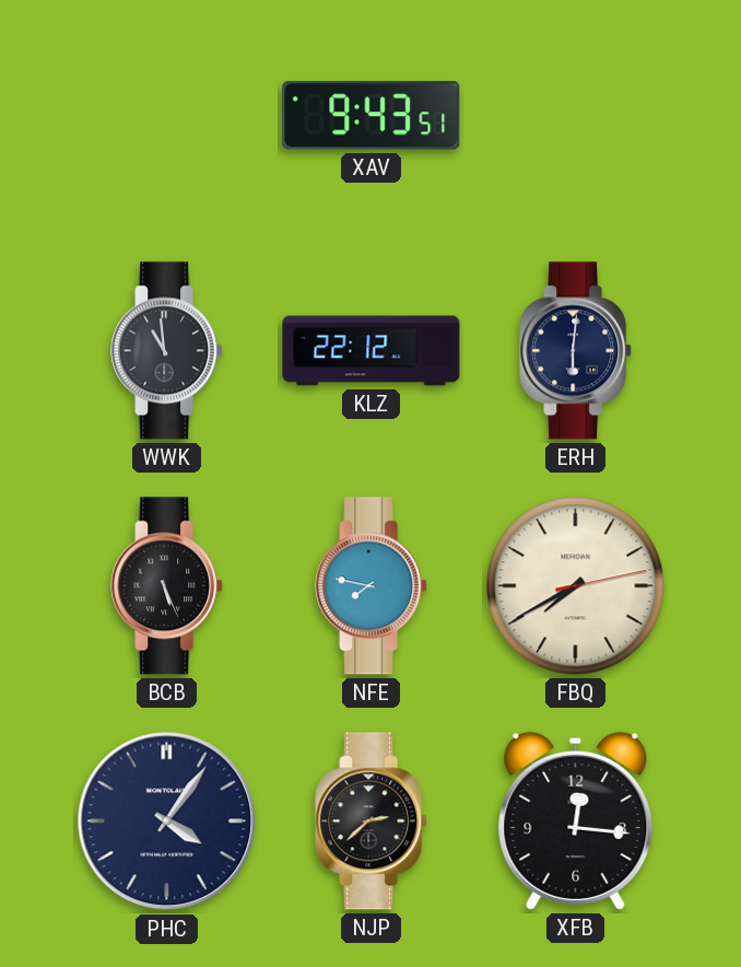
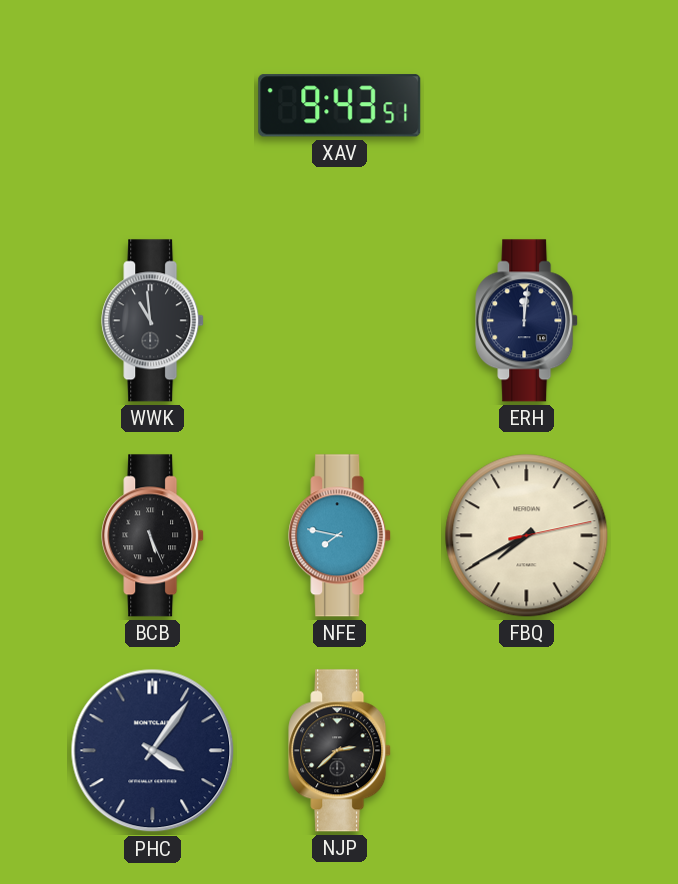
KLZ: 22:12 -> none (372, 351)
ERH: 6:01 -> 12:01 (527, 321)
XFB: 12:16 -> none (576, 820)
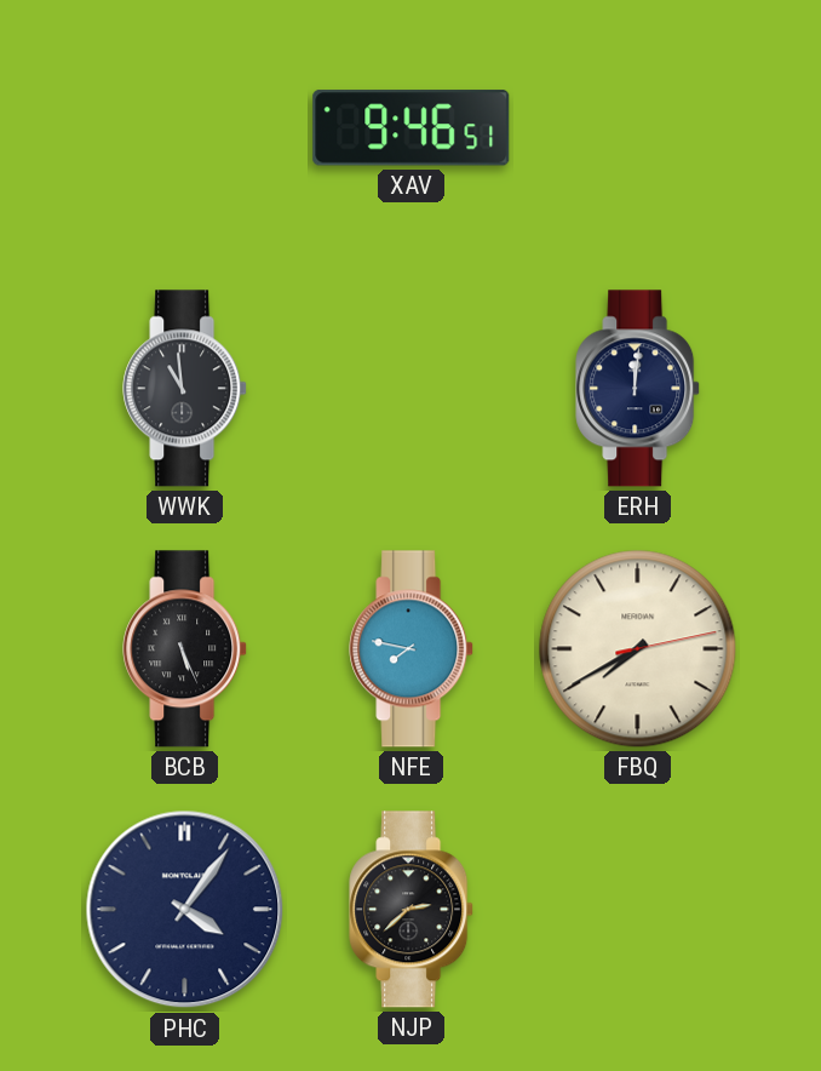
XAV: 9:43 -> 9:46 (412, 128)
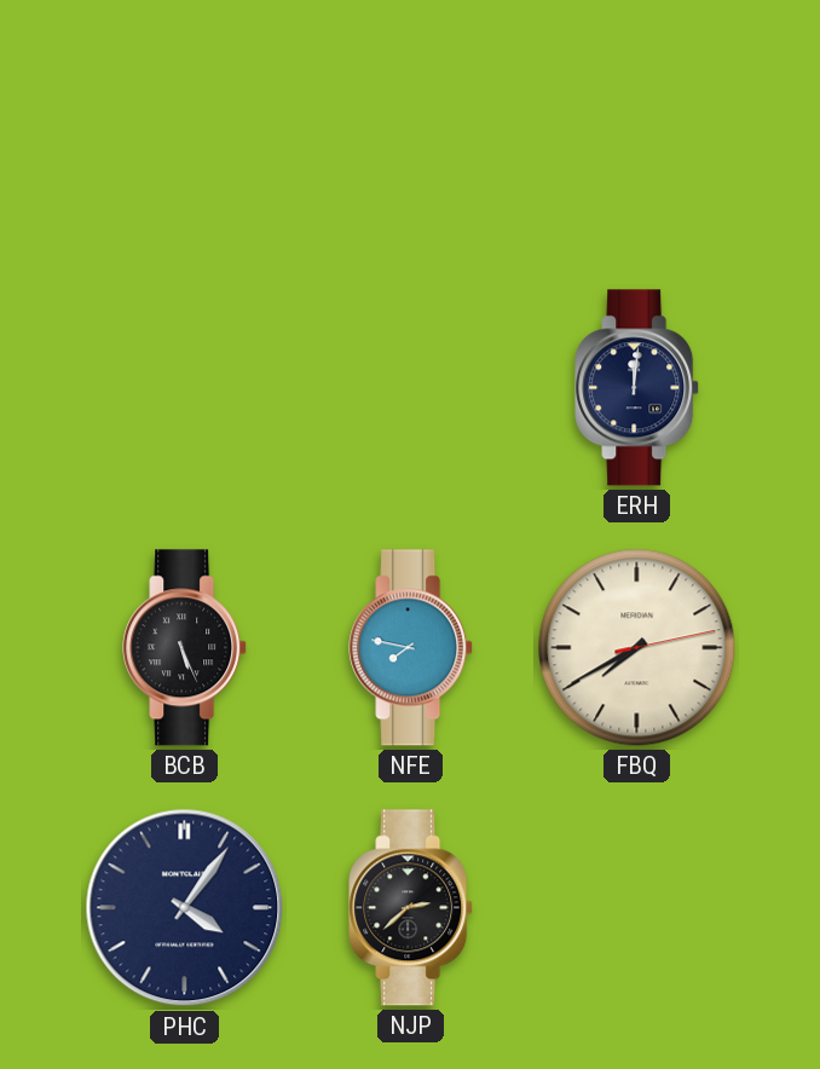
XAV: 9:46 -> none (412, 128)
WWK: 10:59 -> none (185, 389)
